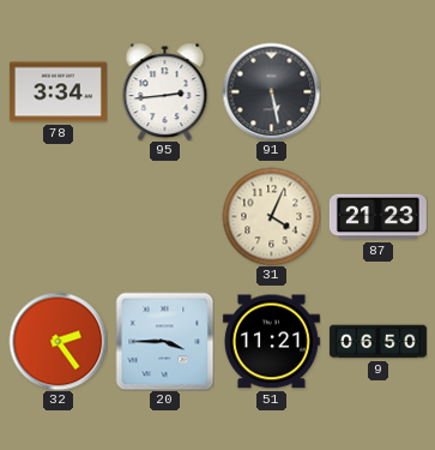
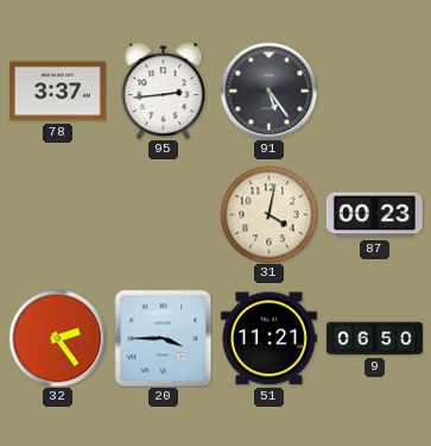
78: 3:34 -> 3:37 (57, 92)
91: 5:28 -> 5:24 (268, 90)
31: 4:04 -> 4:02 (268, 214)
87: 21:23 -> 00:23 (374, 215)
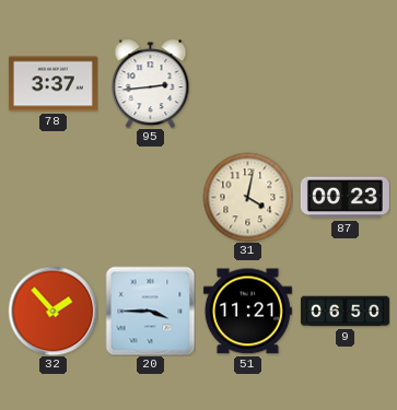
91: 5:24 -> none (268, 90)
32: 2:24 -> 1:53 (52, 311)
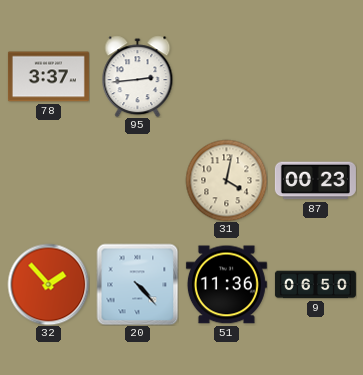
20: 3:45 -> 4:23 (137, 284)
51: 11:21 -> 11:36 (226, 285)
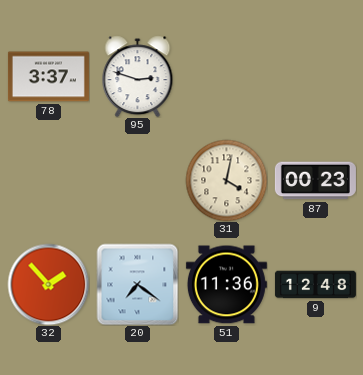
95: 2:44 -> 2:48 (138, 76)
20: 4:23 -> 7:21 (137, 284)
9: 06:50 -> 12:48 (315, 285)
